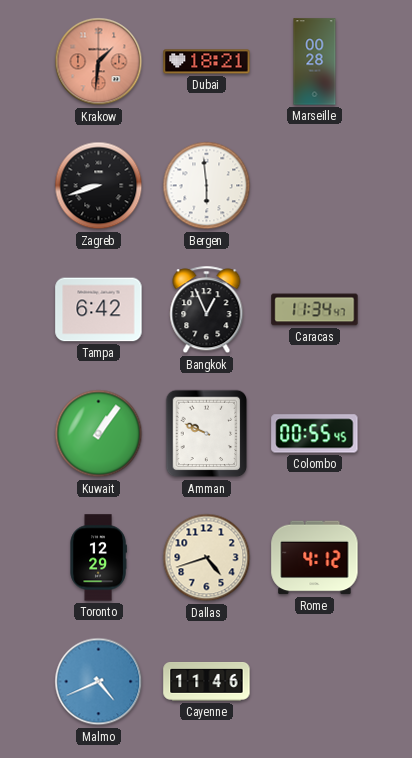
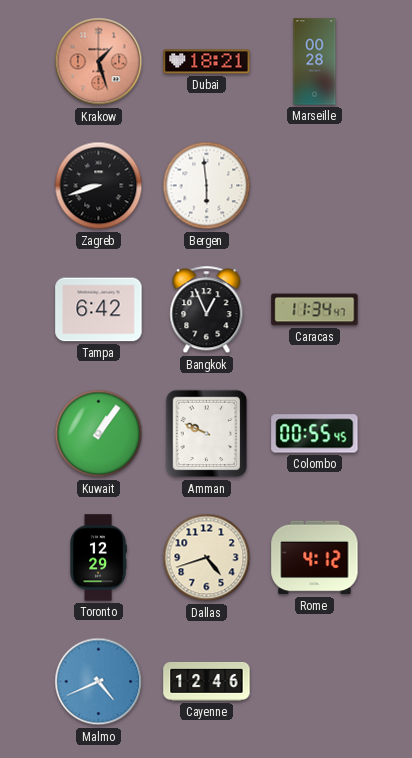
Krakow: 1:31 -> 1:27 (99, 62)
Cayenne: 11:46 -> 12:46 (207, 682)
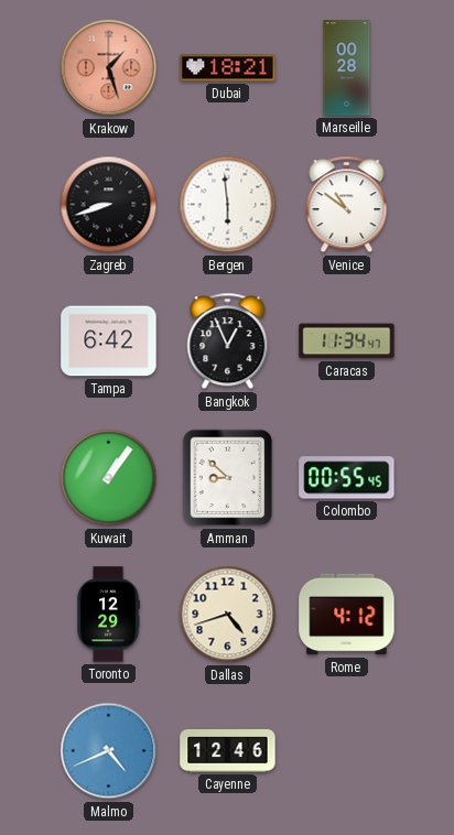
Venice: none -> 10:51 (347, 205)
Amman: 9:49 -> 8:52 (228, 478)
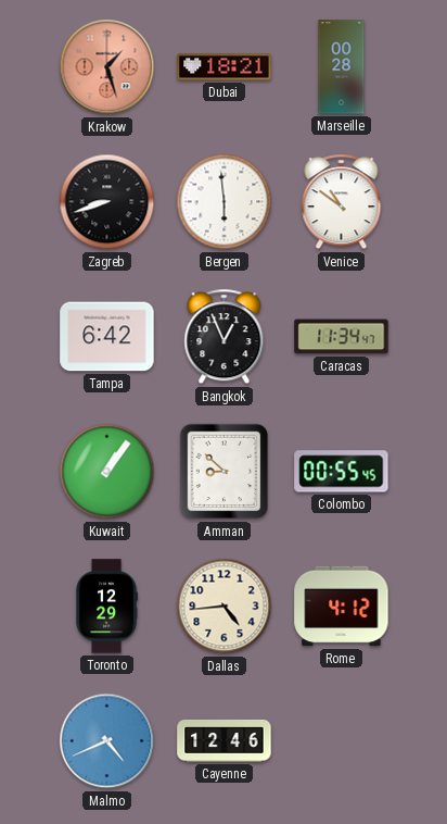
Dallas: 4:42 -> 4:44 (225, 607)
